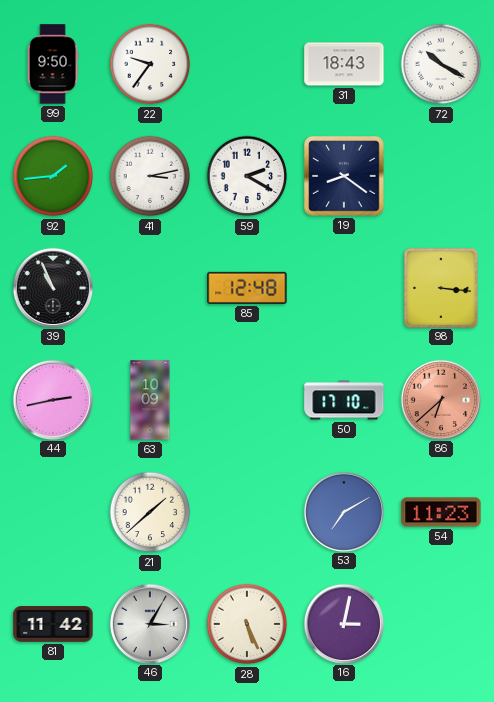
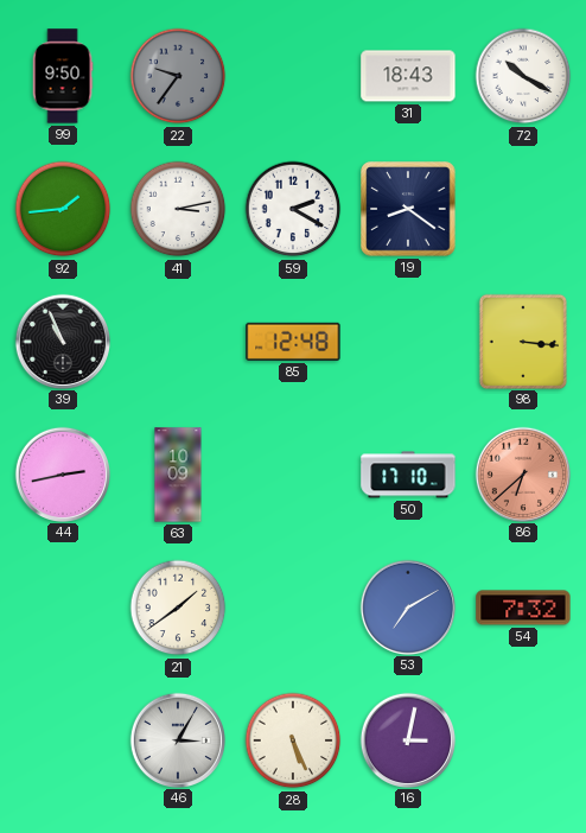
22 dial: white -> grey (178, 76)
21: 1:38 -> 1:39 (178, 608)
54: 11:23 -> 7:32 (523, 608)
81: 11:42 -> none (53, 624)
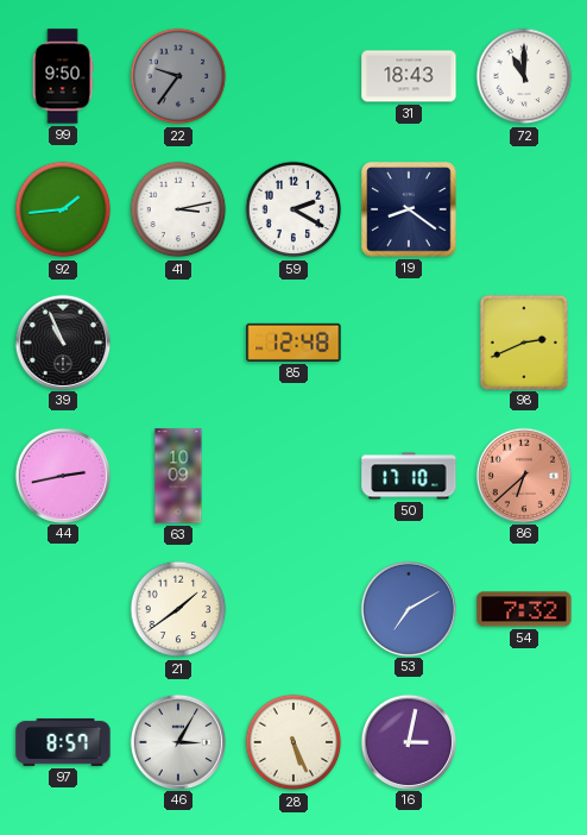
72: 10:20 -> 11:00 (524, 76)
98: 3:16 -> 2:41 (523, 341)
97: none -> 8:57 (63, 742)
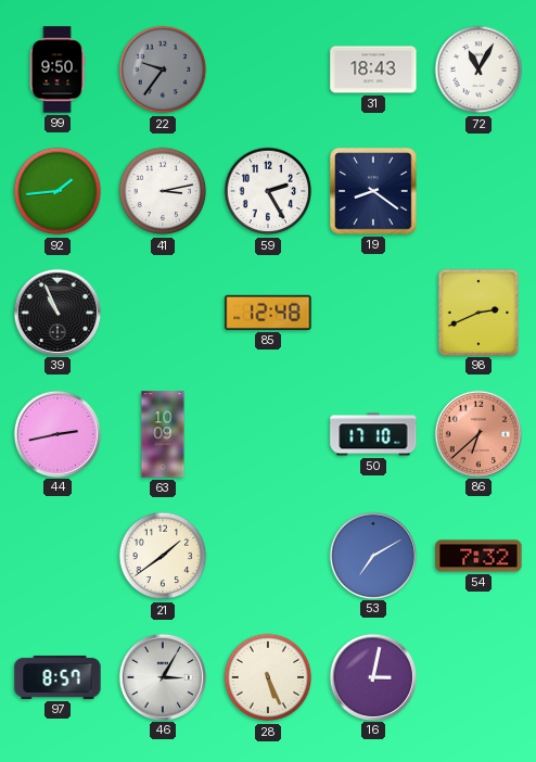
72: 11:00 -> 11:05 (478, 69)
59: 2:20 -> 2:25 (268, 191)
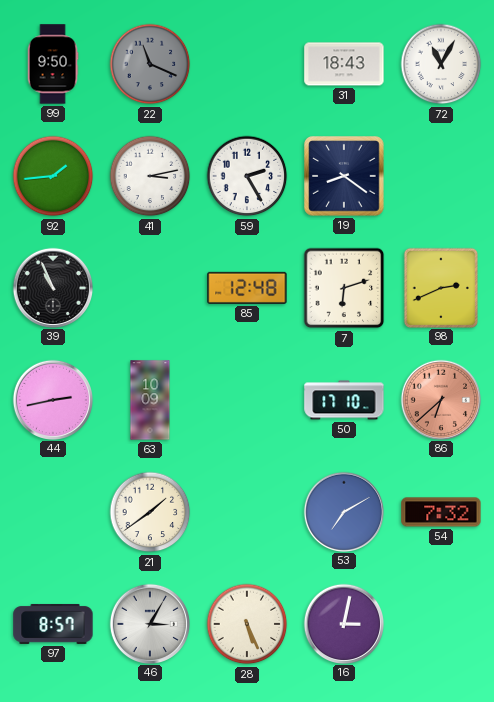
22: 9:36 -> 11:19 (150, 64)
7: none -> 6:12 (344, 288)
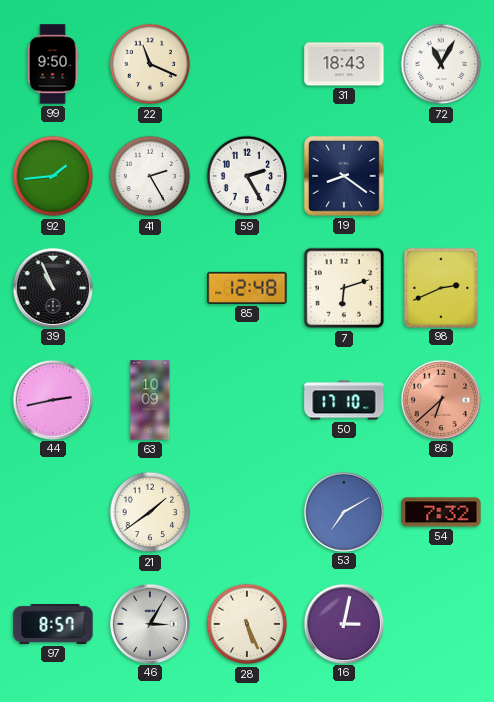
22 dial: grey -> cream (150, 64)
41: 3:13 -> 2:25 (150, 176)
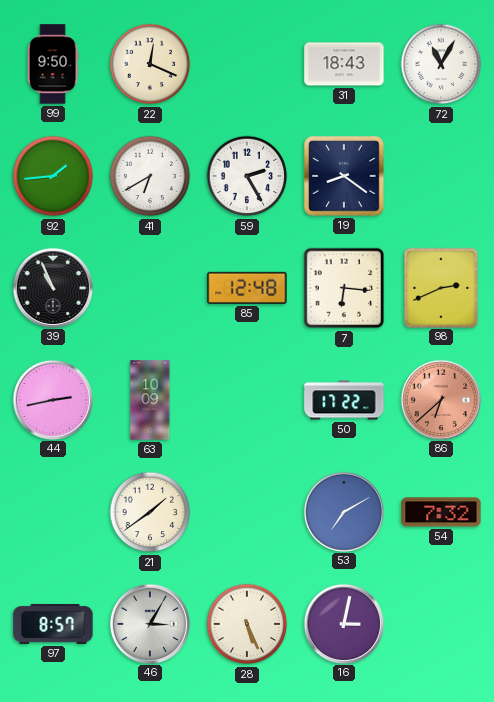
22: 11:19 -> 12:19 (150, 64)
41: 2:25 -> 6:40 (150, 176)
7: 6:12 -> 6:16 (344, 288)
50: 17:10 -> 17:22 (344, 400)
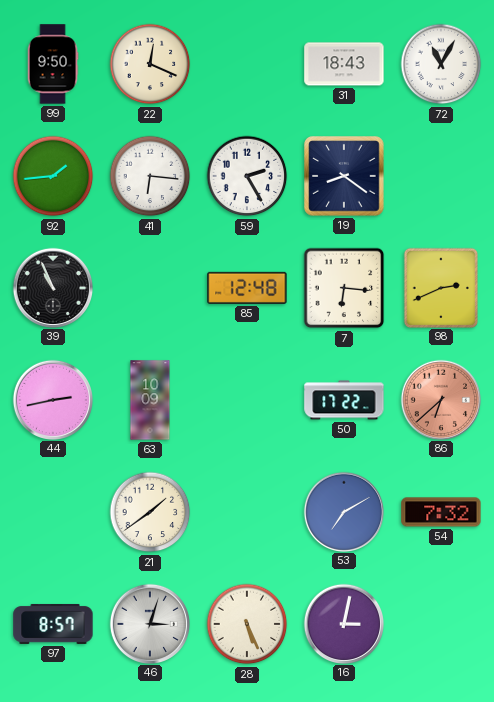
41: 6:40 -> 6:16 (150, 176)
46: 3:05 -> 3:03 (149, 623)
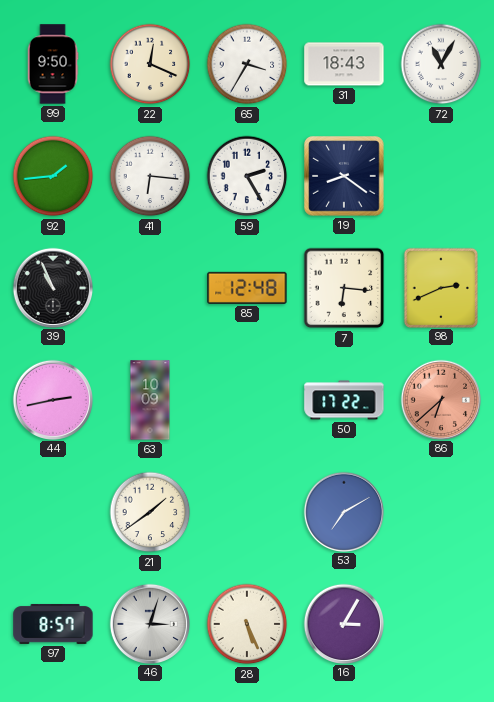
65: none -> 3:35 (247, 64)
54: 7:32 -> none (441, 512)
16: 3:02 -> 3:05 (343, 623)
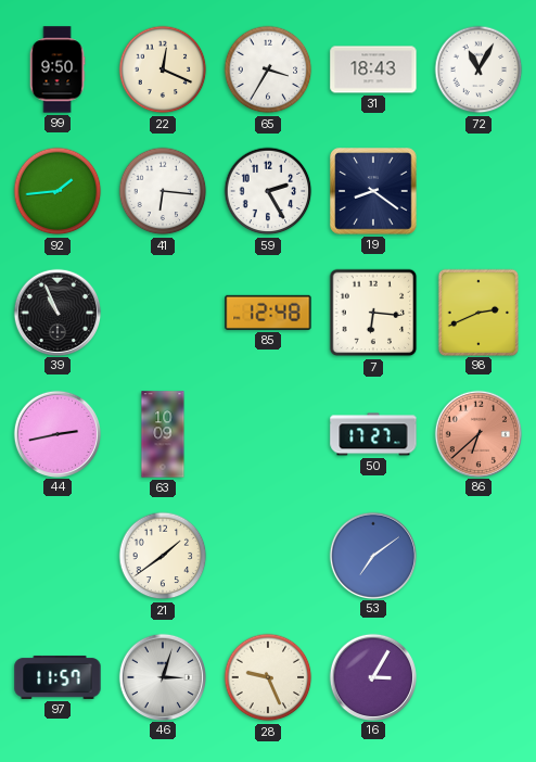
50: 17:22 -> 17:27 (373, 434)
53: 7:10 -> 7:09 (372, 555)
97: 8:57 -> 11:57 (58, 677)
28: 5:26 -> 9:26 (268, 677)
